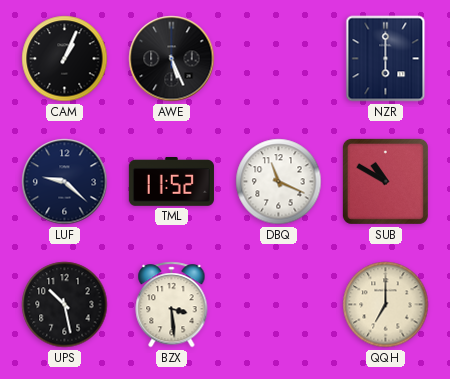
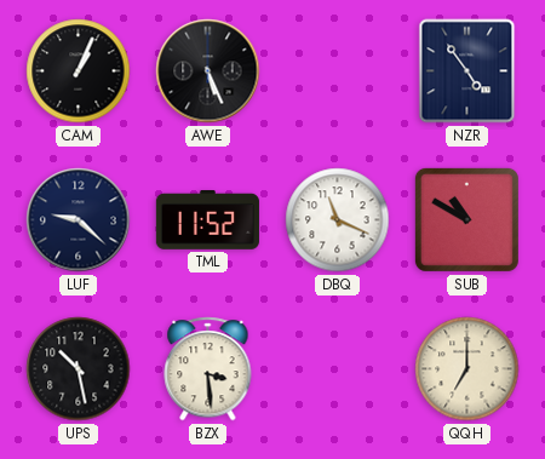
NZR: 6:00 -> 4:54 (467, 71)
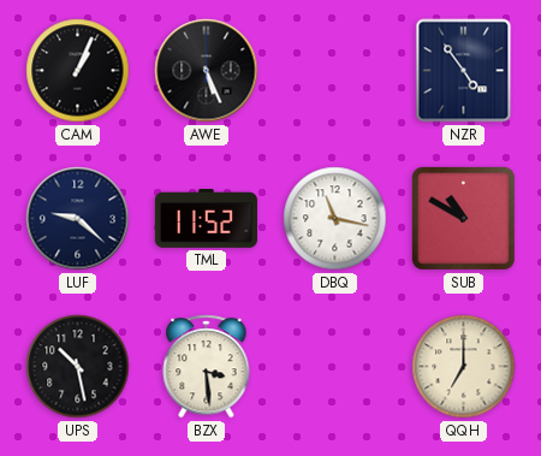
DBQ: 11:19 -> 11:17 (335, 219)
